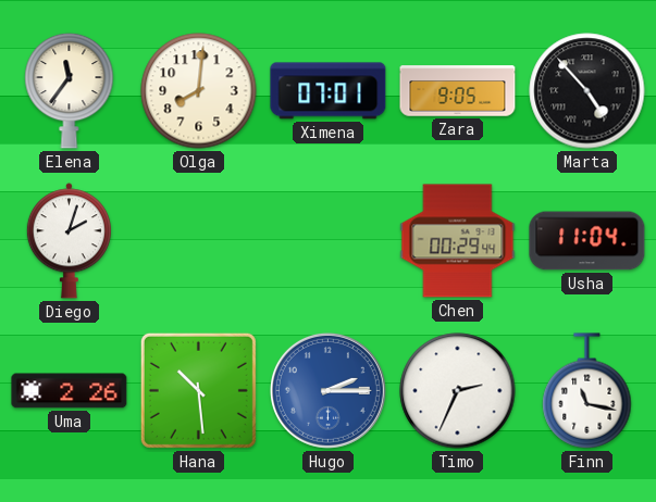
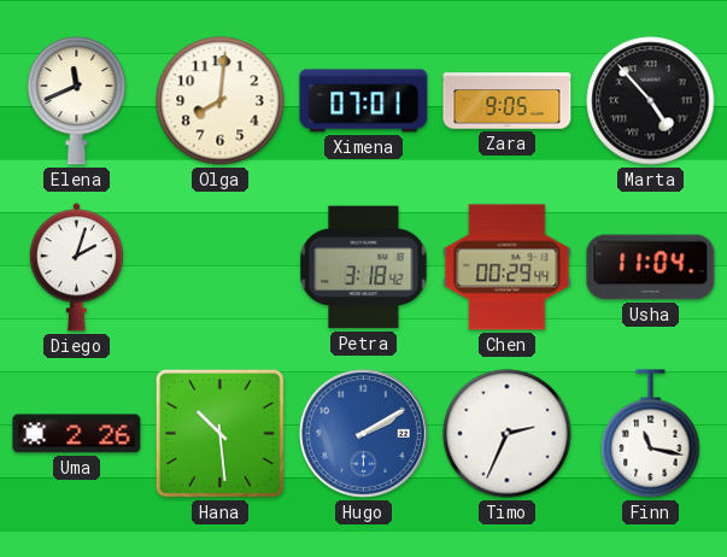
Elena: 11:36 -> 11:41 (77, 100)
Petra: none -> 3:18 (364, 268)
Hugo: 2:15 -> 2:10 (363, 433)
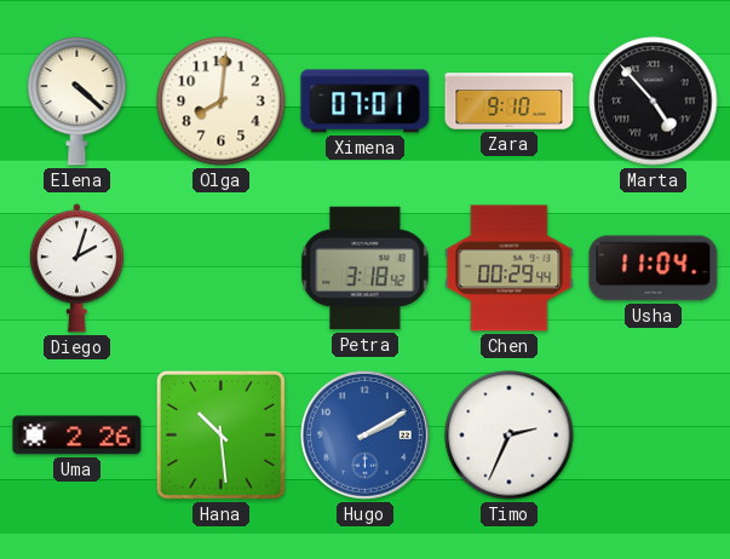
Elena: 11:41 -> 4:22 (77, 100)
Zara: 9:05 -> 9:10 (510, 102)
Finn: 11:17 -> none (651, 434)
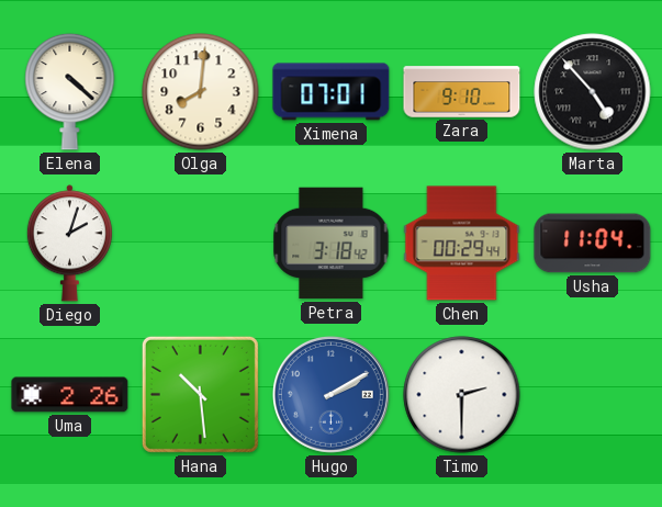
Timo: 2:34 -> 2:30 (462, 395)
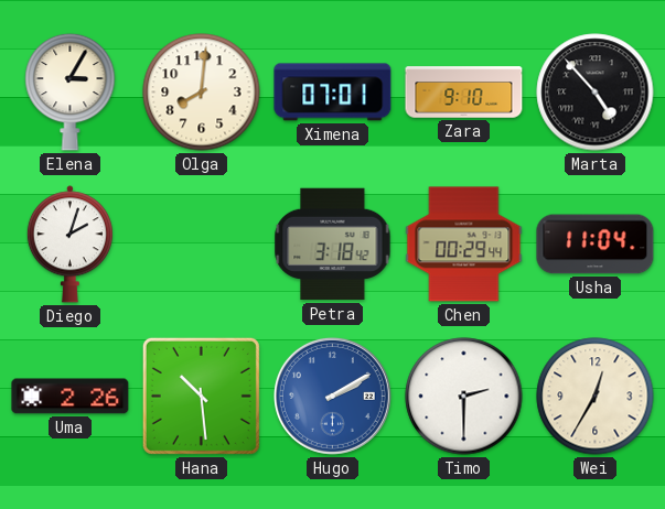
Elena: 4:22 -> 3:05 (71, 91)
Wei: none -> 12:35 (596, 397)
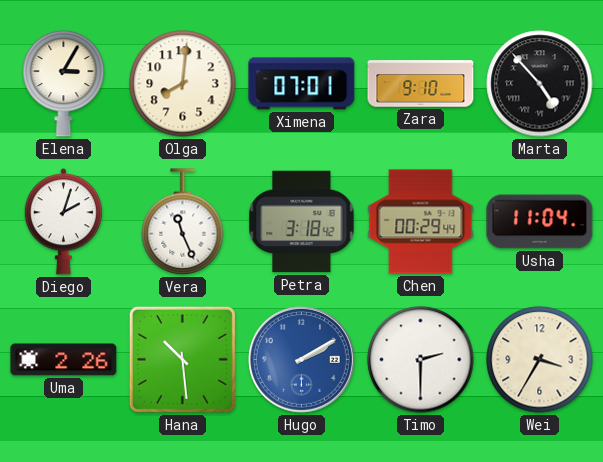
Vera: none -> 11:26 (183, 222)
Wei: 12:35 -> 3:35 (540, 360)
